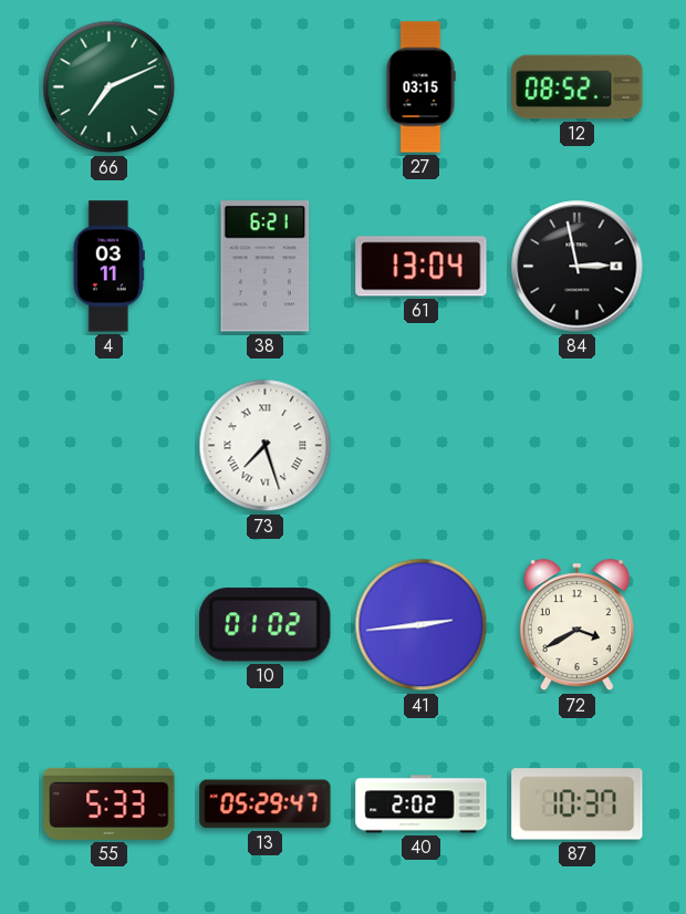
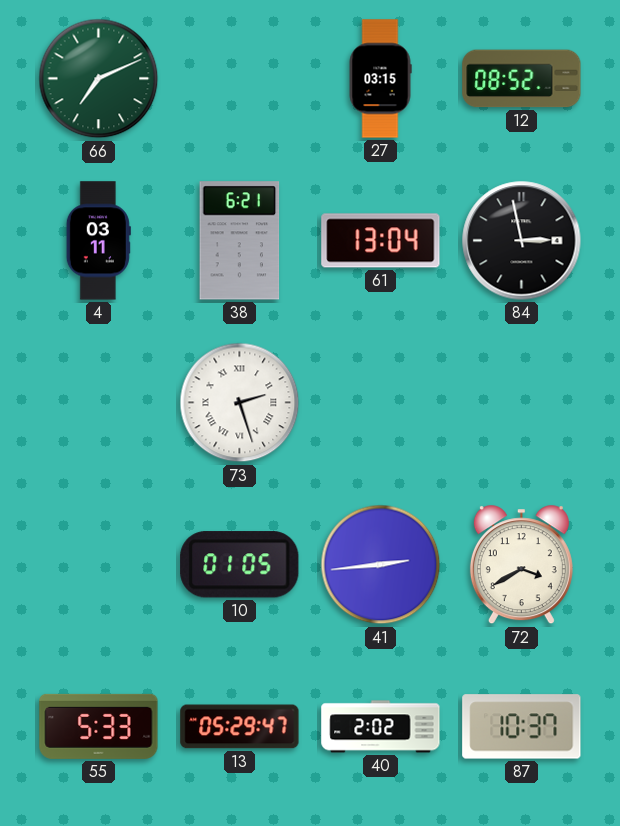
73: 7:27 -> 2:27 (240, 403)
10: 01:02 -> 01:05 (240, 565)
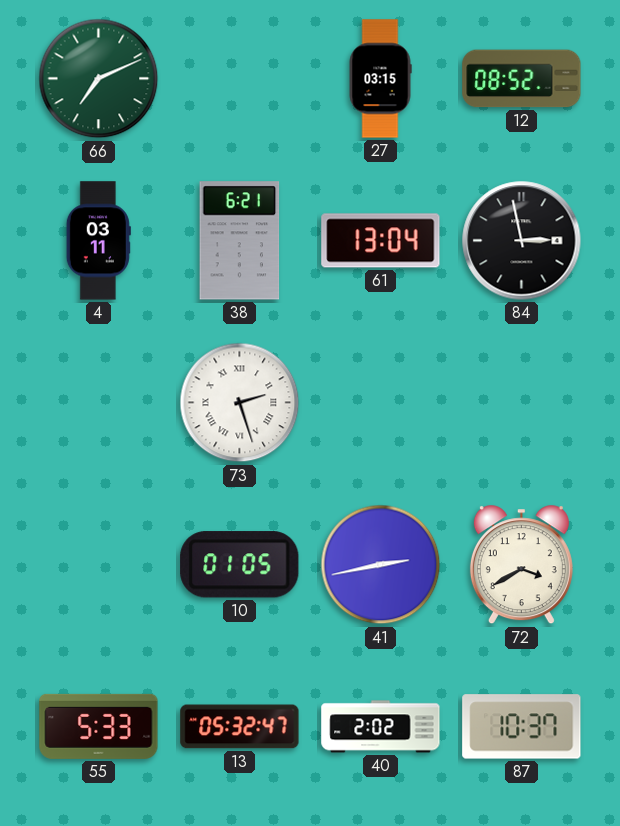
41: 2:44 -> 2:43 (381, 565)
13: 05:29 -> 05:32 (240, 727)
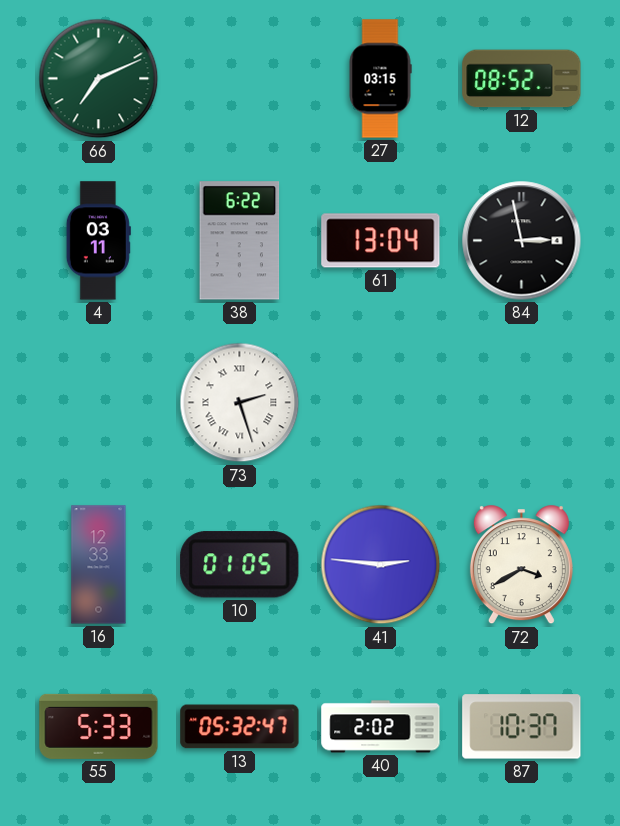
38: 6:21 -> 6:22 (240, 241)
16: none -> 12:33 (99, 565)
41: 2:43 -> 2:46 (381, 565)
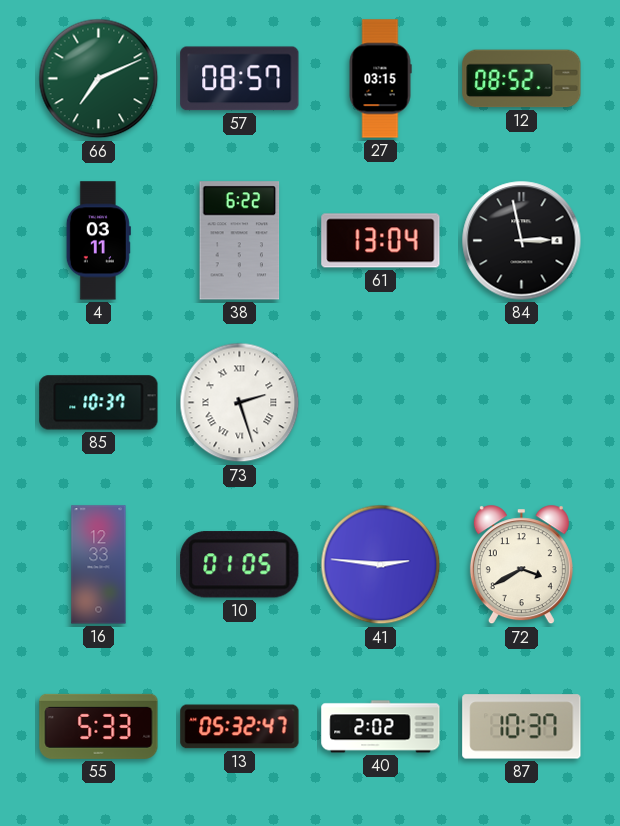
57: none -> 08:57 (240, 79)
85: none -> 10:37 (99, 403)
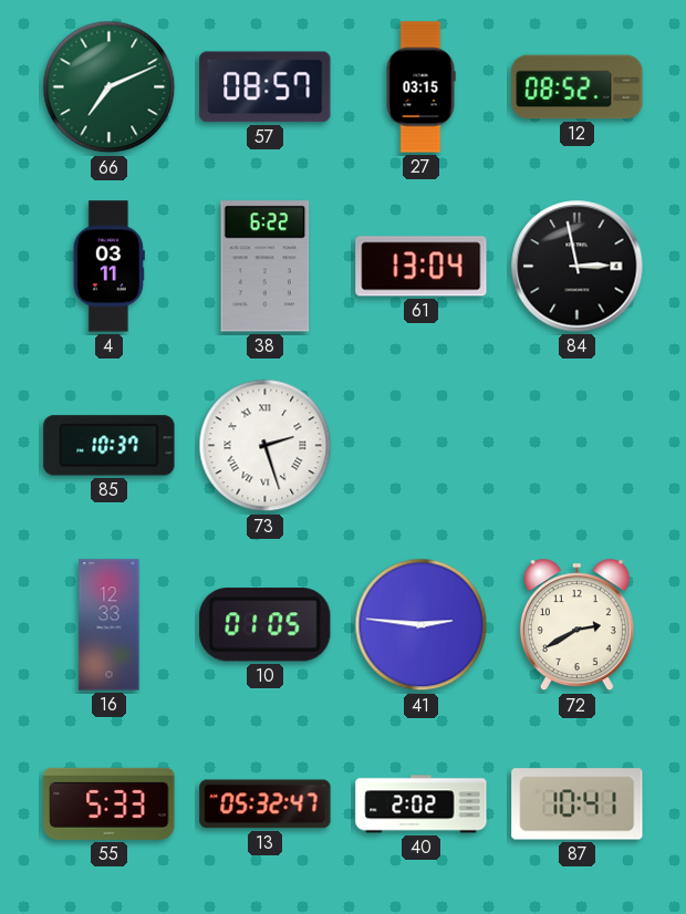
72: 3:40 -> 2:40 (576, 625)
87: 10:37 -> 10:41 (578, 804)
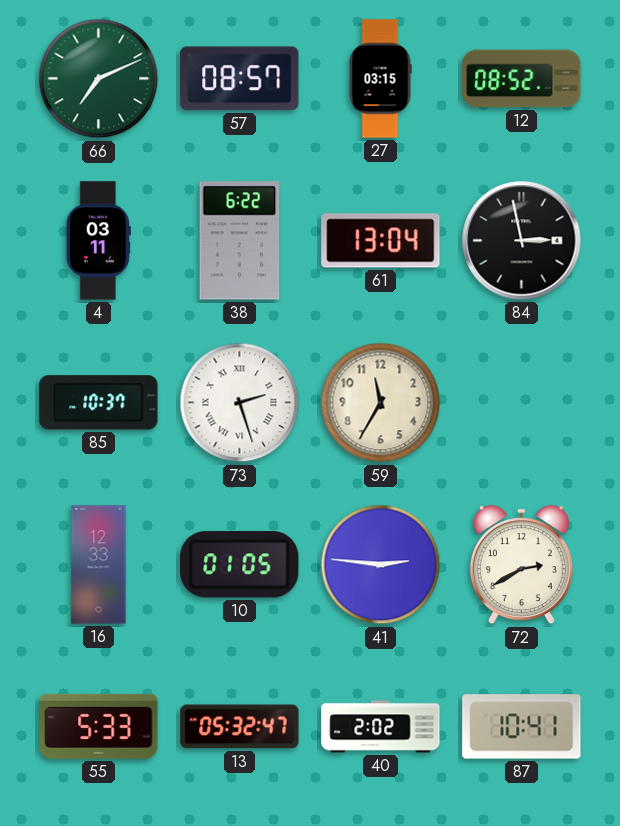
59: none -> 11:35 (381, 403)
